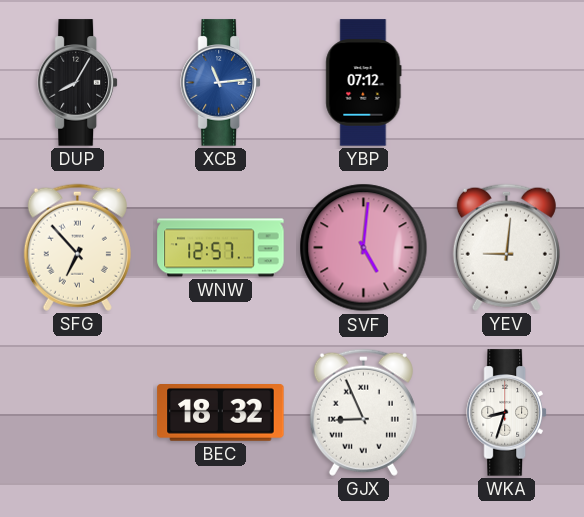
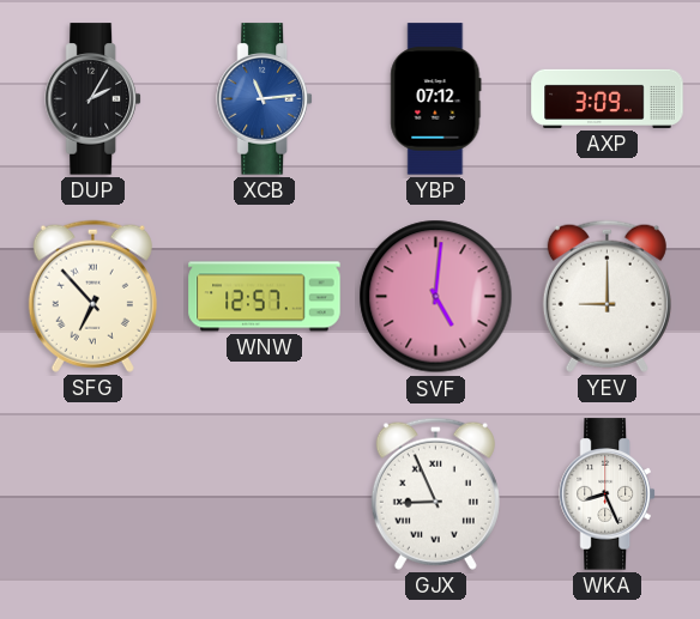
DUP: 8:05 -> 2:05 (92, 99)
AXP: none -> 3:09 (608, 98)
YEV: 9:01 -> 9:00 (607, 296)
BEC: 18:32 -> none (221, 413)
WKA: 8:33 -> 8:26 (607, 494)
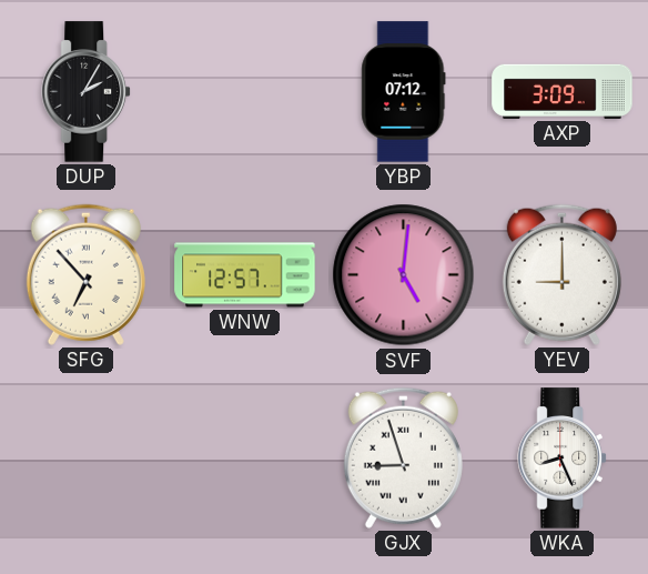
XCB: 11:14 -> none (264, 99)
GJX: 8:56 -> 8:57 (403, 457)
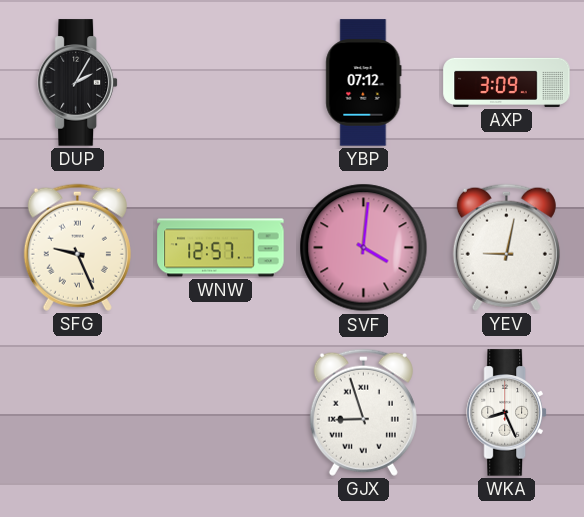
SFG: 6:53 -> 9:26 (77, 247)
SVF: 5:01 -> 4:01 (364, 248)
YEV: 9:00 -> 9:02 (506, 247)
